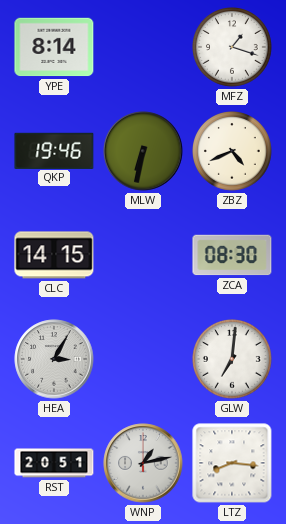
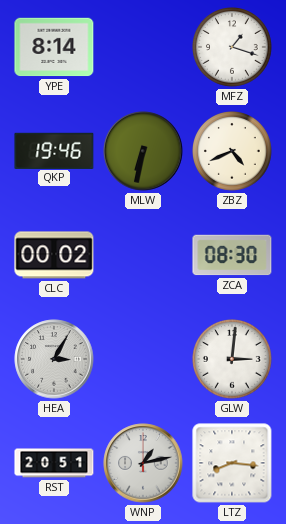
CLC: 14:15 -> 00:02 (54, 255)
GLW: 7:01 -> 3:01 (233, 360)
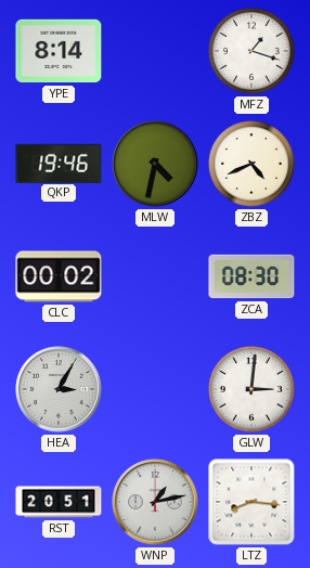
MLW: 6:32 -> 4:32 (155, 164)
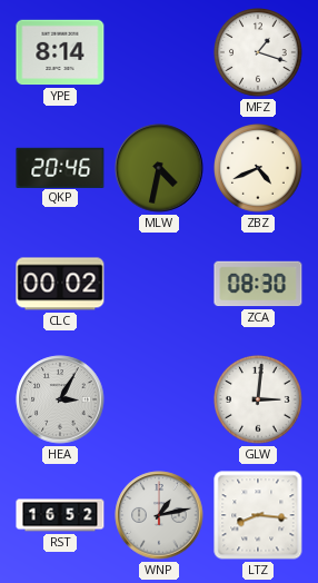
QKP: 19:46 -> 20:46 (60, 167)
RST: 20:51 -> 16:52 (60, 515)
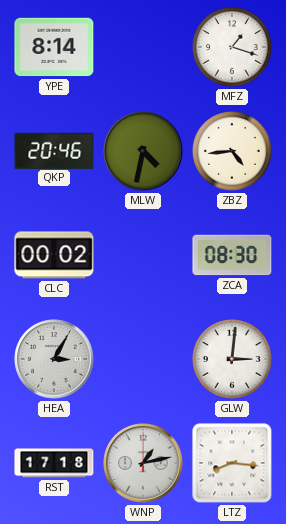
ZBZ: 4:41 -> 4:44 (233, 152)
RST: 16:52 -> 17:18 (54, 463)
